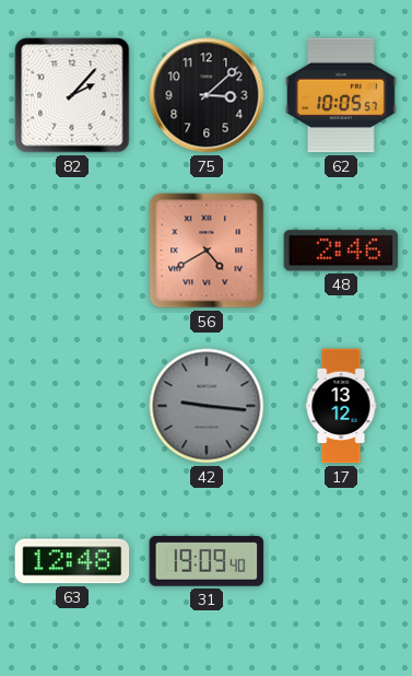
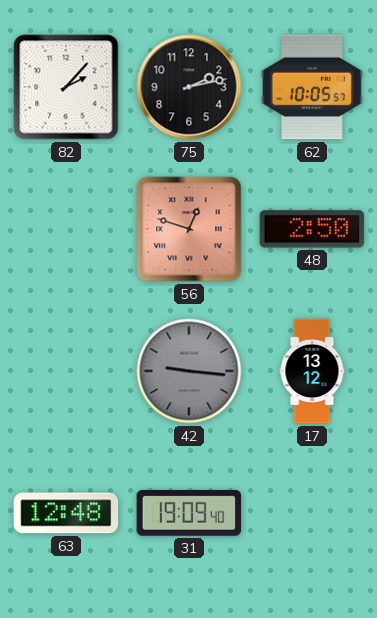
75: 3:08 -> 2:13 (189, 87)
56: 4:40 -> 12:48 (189, 229)
48: 2:46 -> 2:50 (312, 229)
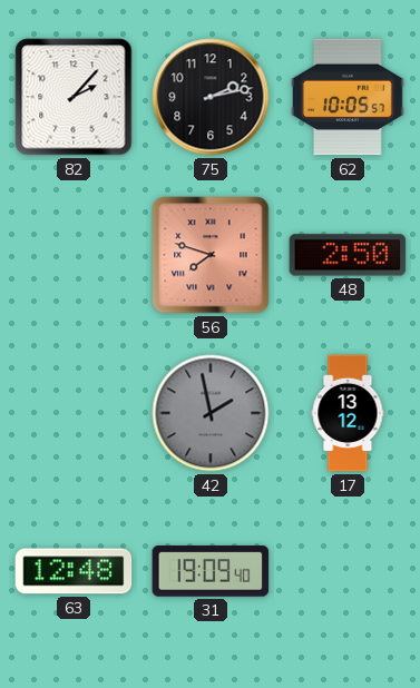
56: 12:48 -> 7:48 (211, 255)
42: 9:16 -> 1:58 (211, 413)
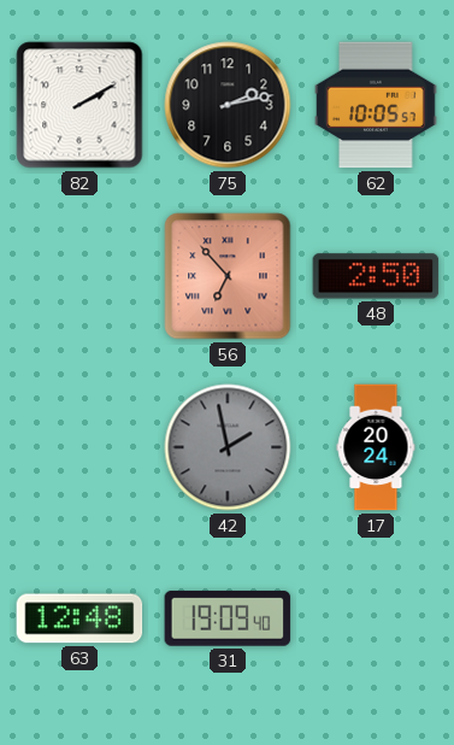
82: 2:07 -> 2:10 (79, 105)
56: 7:48 -> 6:53 (228, 276)
17: 13:12 -> 20:24 (376, 447)
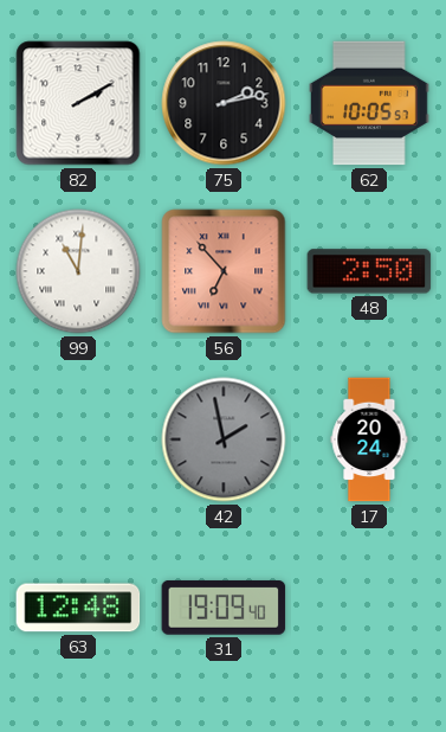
99: none -> 11:01 (78, 271)
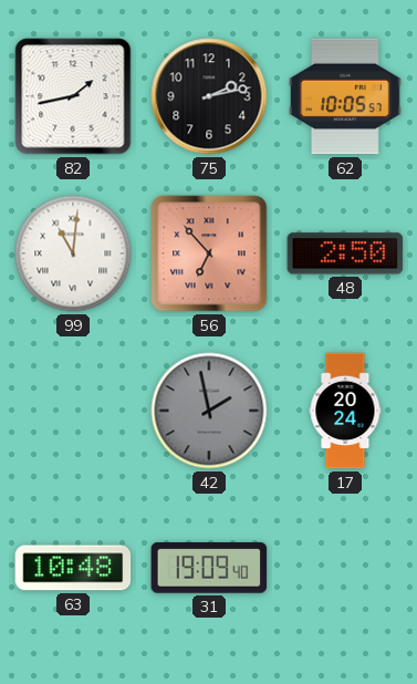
82: 2:10 -> 1:43 (73, 96)
63: 12:48 -> 10:48 (73, 568)
